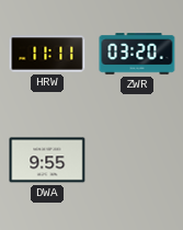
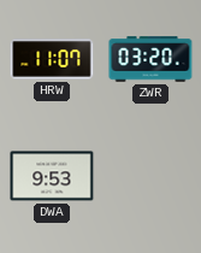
HRW: 11:11 -> 11:07 (52, 59)
DWA: 9:55 -> 9:53 (52, 176)
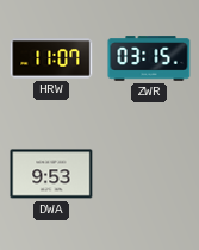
ZWR: 03:20 -> 03:15 (149, 58)
